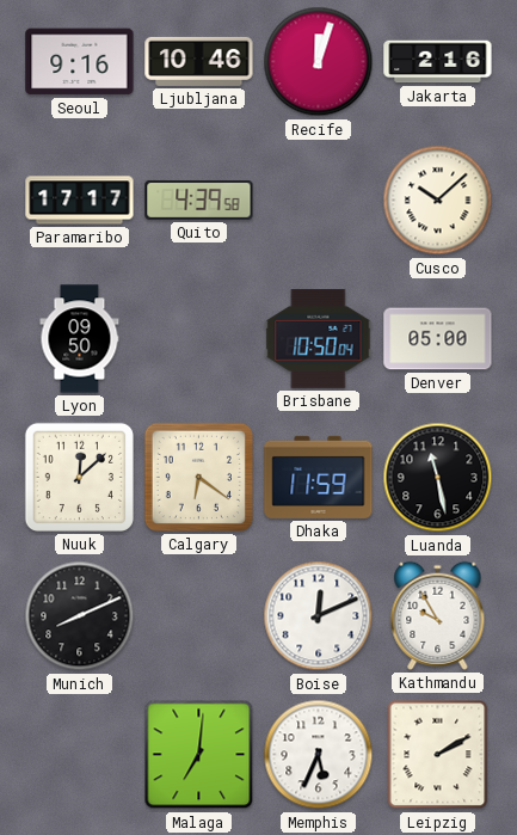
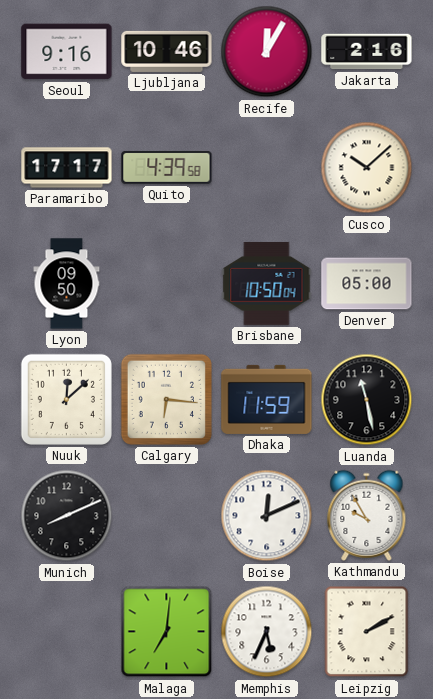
Recife: 12:03 -> 12:05 (267, 52)
Calgary: 6:21 -> 6:16 (166, 399)
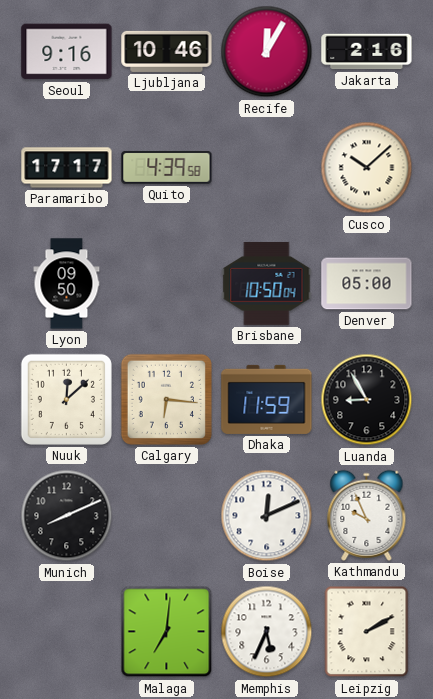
Luanda: 11:28 -> 8:55 (367, 400)
Kathmandu: 9:55 -> 9:56 (367, 515)
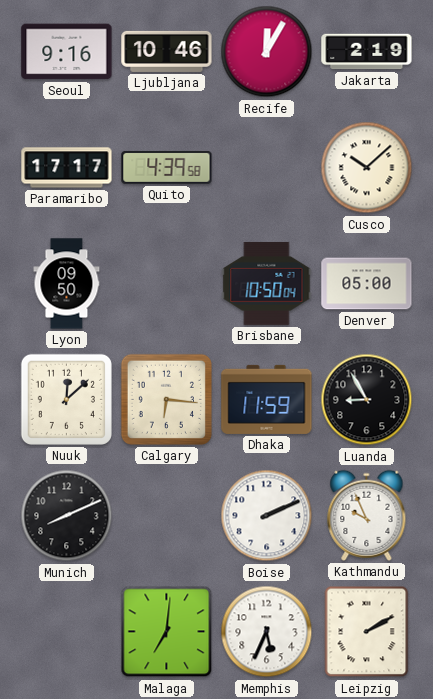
Jakarta: 2:16 -> 2:19 (367, 52)
Boise: 12:11 -> 2:11 (267, 516)
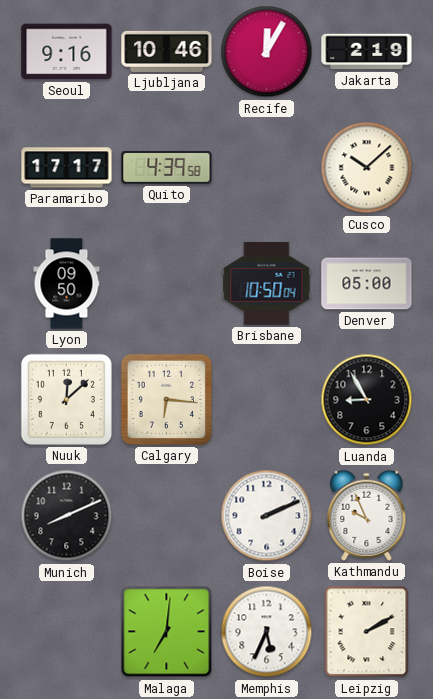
Dhaka: 11:59 -> none (267, 399)
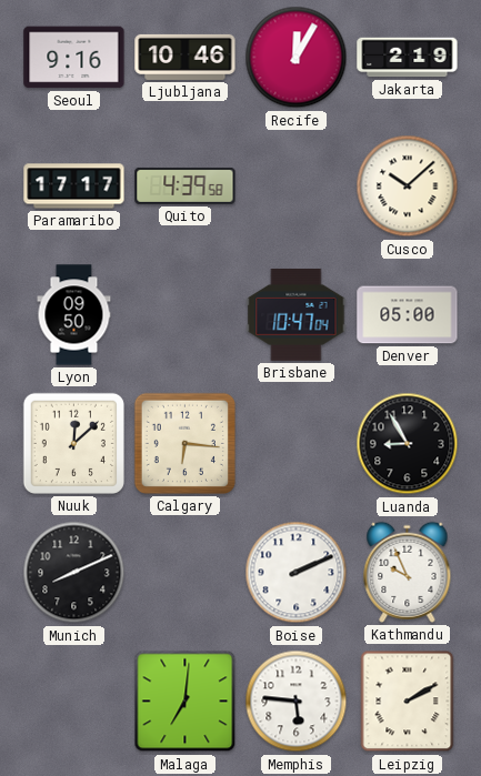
Brisbane: 10:50 -> 10:47 (297, 314)
Memphis: 5:34 -> 5:46 (297, 702)
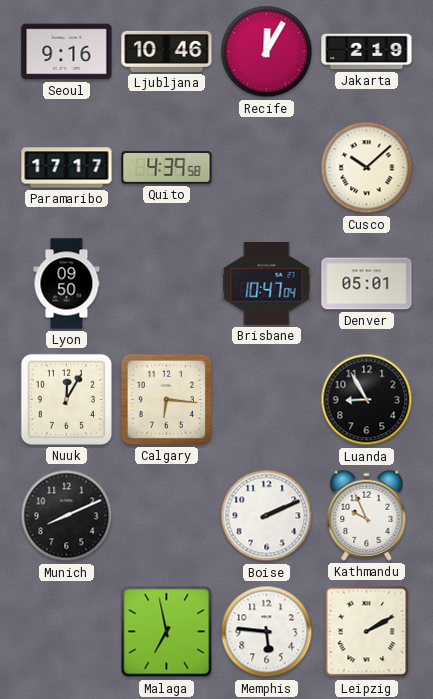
Denver: 05:00 -> 05:01 (367, 284)
Nuuk: 12:08 -> 12:05 (66, 399)
Malaga: 7:01 -> 6:58 (167, 632)
